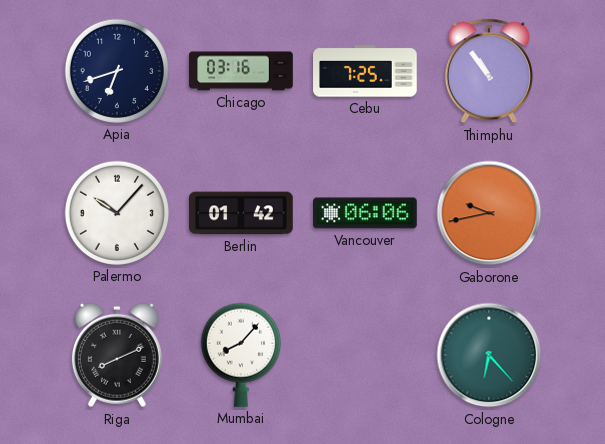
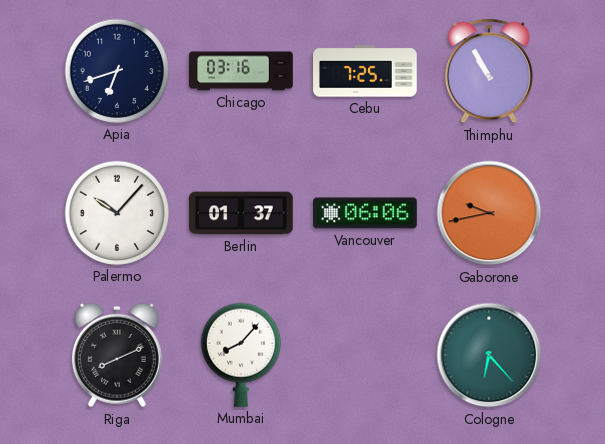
Thimphu: 10:54 -> 10:55 (489, 71)
Berlin: 01:42 -> 01:37 (241, 213)
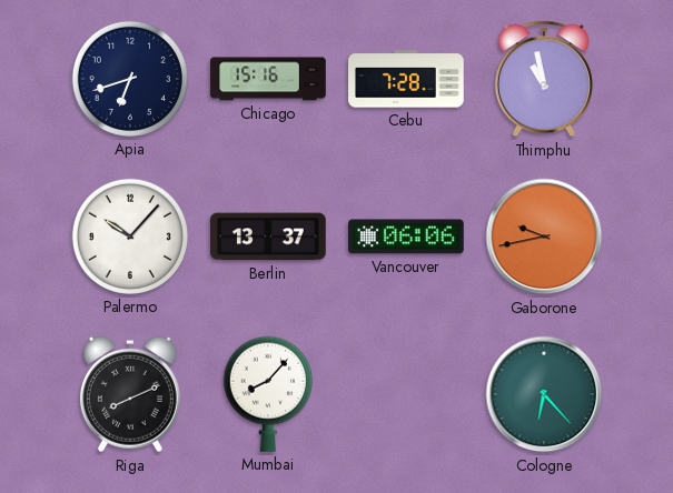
Chicago: 03:16 -> 15:16 (268, 79)
Cebu: 7:25 -> 7:28 (406, 79)
Thimphu: 10:55 -> 10:58 (544, 79)
Berlin: 01:37 -> 13:37 (268, 237)
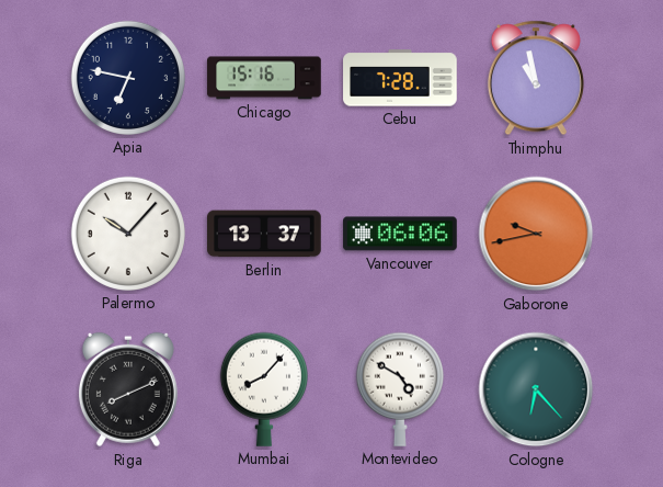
Apia: 6:42 -> 6:47 (128, 78)
Montevideo: none -> 4:50 (400, 389)
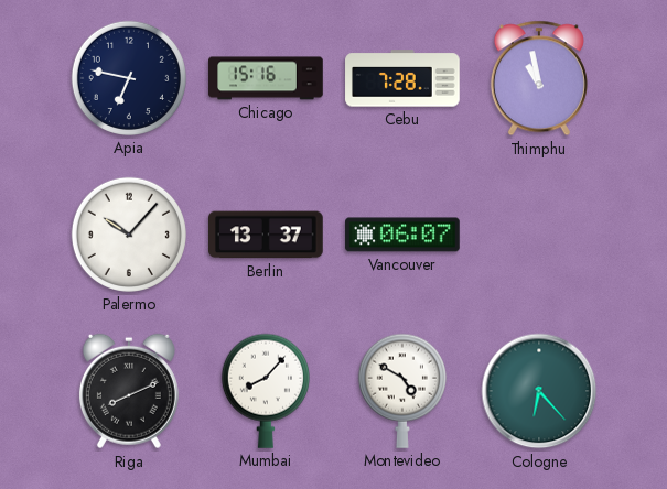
Vancouver: 06:06 -> 06:07 (402, 235)
Gaborone: 9:43 -> none (536, 234)
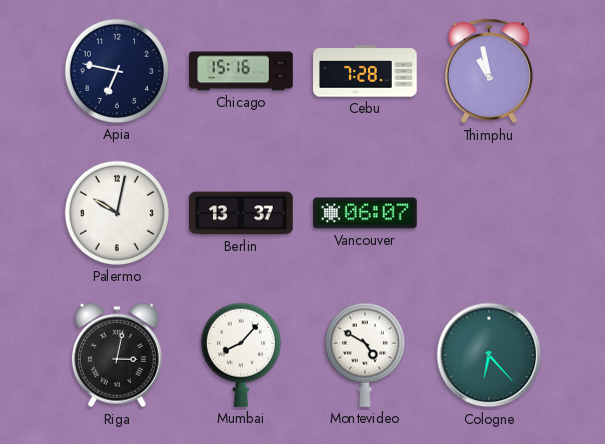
Palermo: 10:07 -> 10:02 (117, 213)
Riga: 8:11 -> 3:02 (117, 355)
